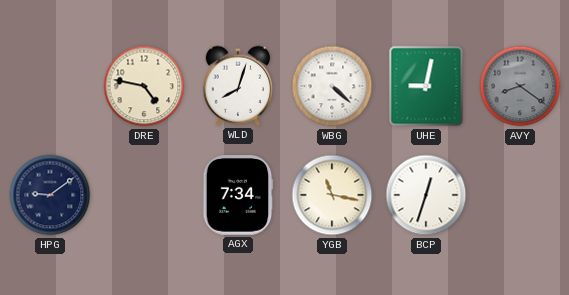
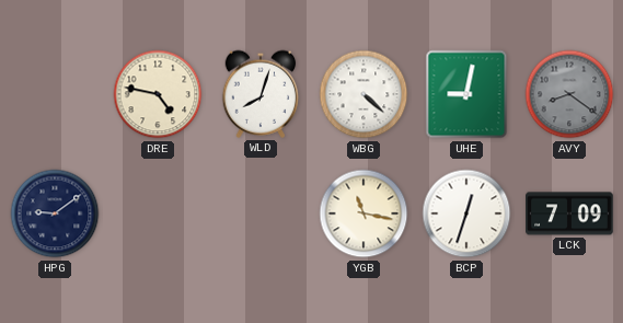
AGX: 7:34 -> none (238, 195)
LCK: none -> 7:09 (569, 214)
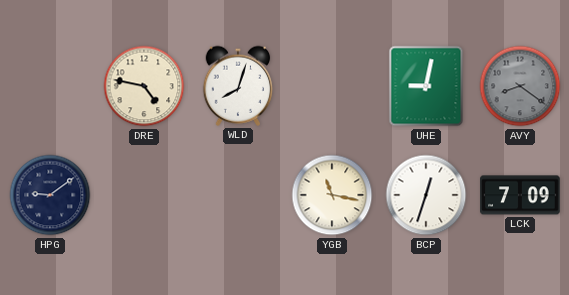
WBG: 4:22 -> none (364, 94)
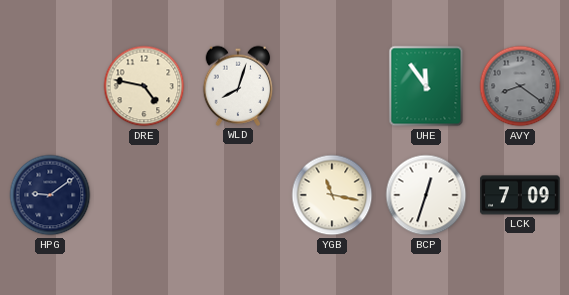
UHE: 9:02 -> 11:54 (426, 86)
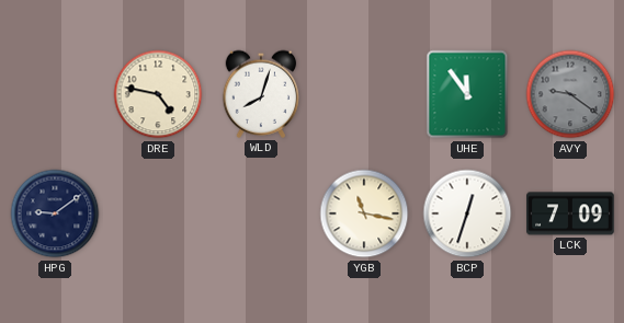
AVY: 8:21 -> 9:21 (570, 94)
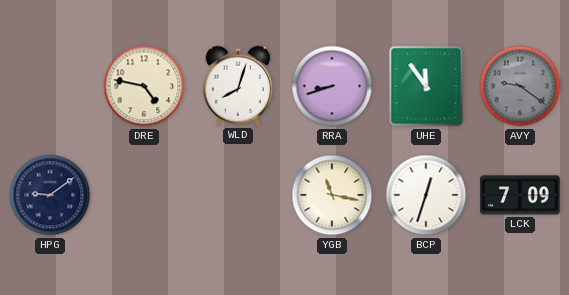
RRA: none -> 8:42 (332, 86)
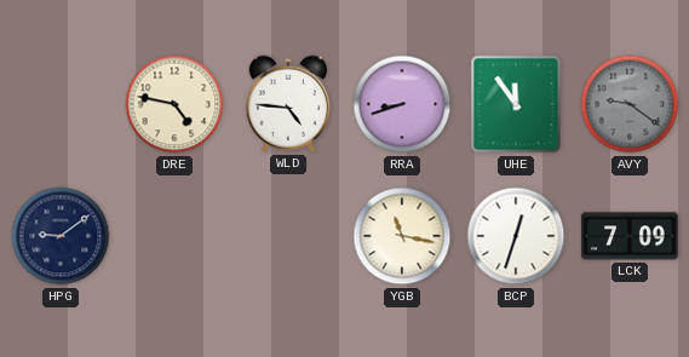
WLD: 8:03 -> 4:46 (288, 104)
